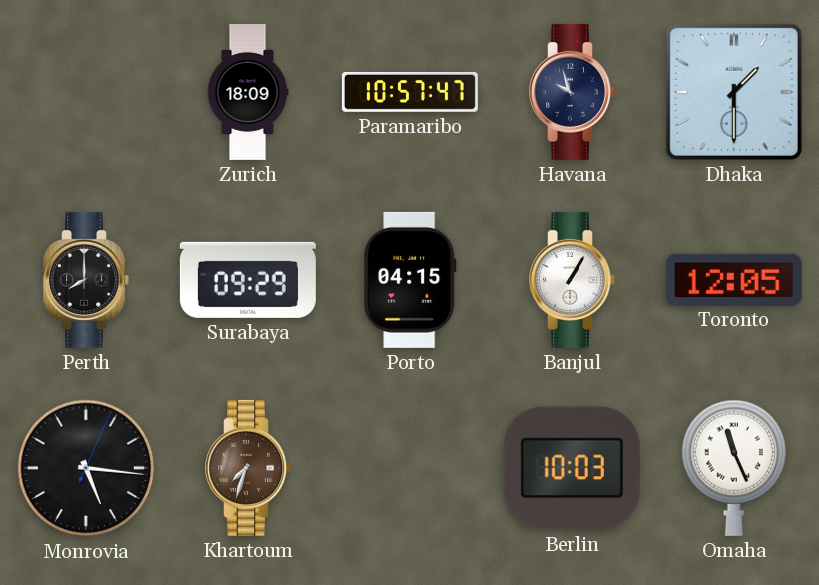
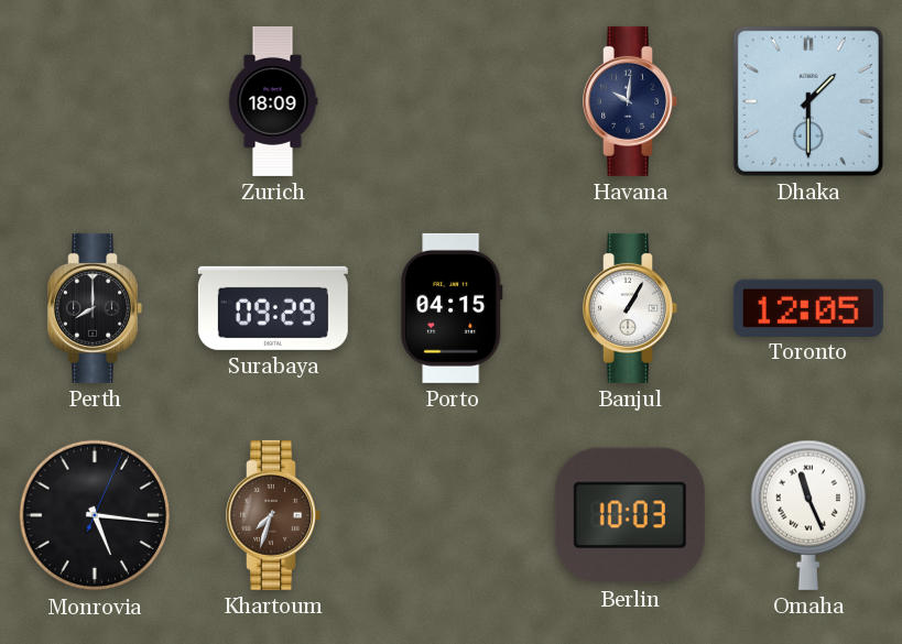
Paramaribo: 10:57 -> none (410, 92)
Havana: 9:57 -> 10:01 (630, 101)
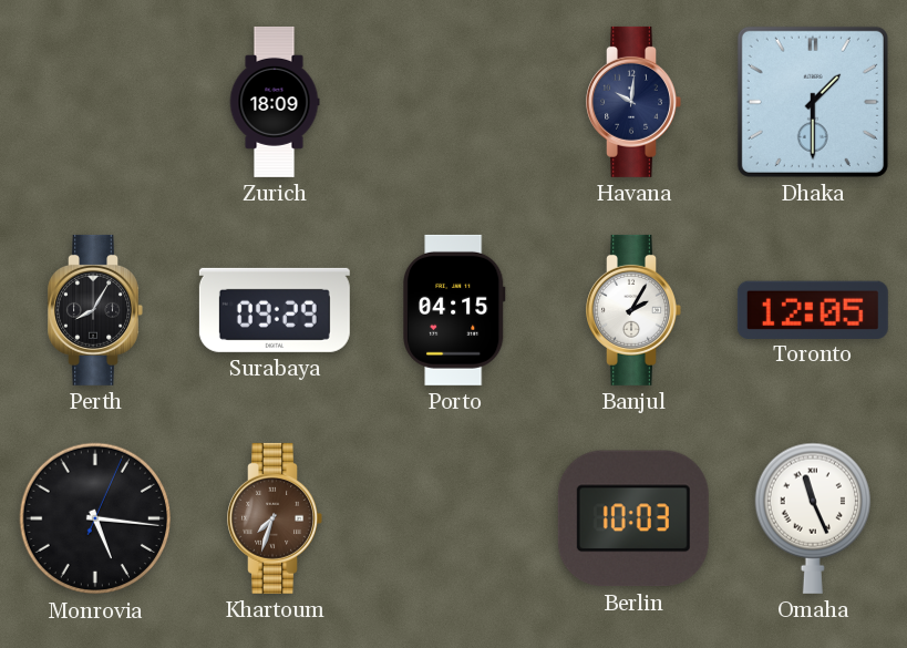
Perth: 8:00 -> 8:05 (95, 310)
Banjul: 1:05 -> 2:05 (633, 310)
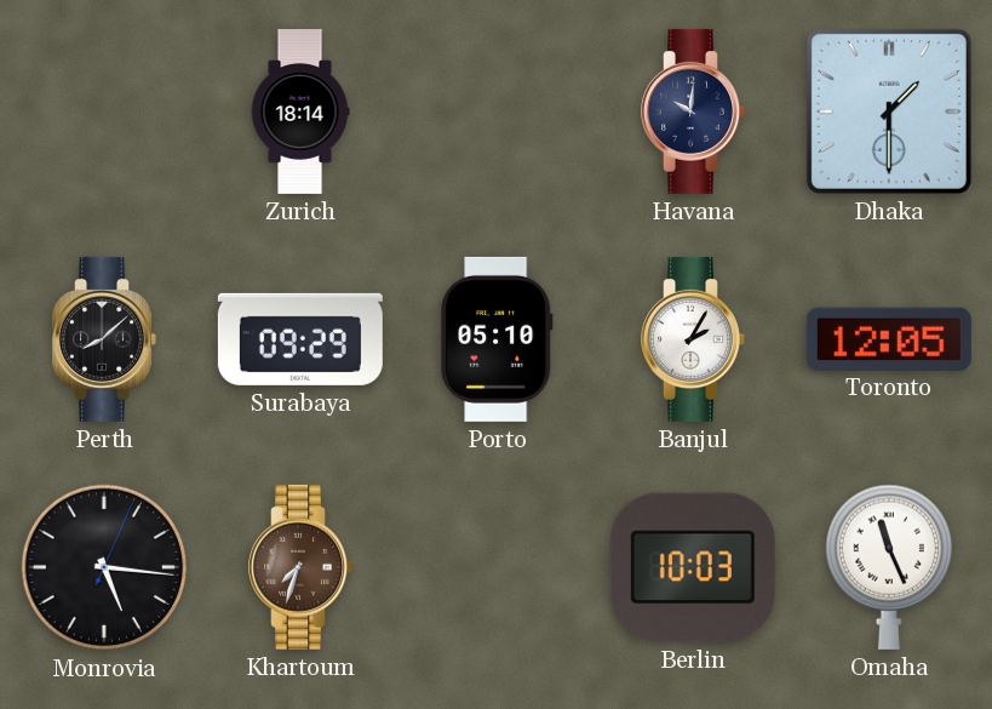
Zurich: 18:09 -> 18:14 (300, 112)
Perth: 8:05 -> 8:08 (104, 339)
Porto: 04:15 -> 05:10 (498, 339)
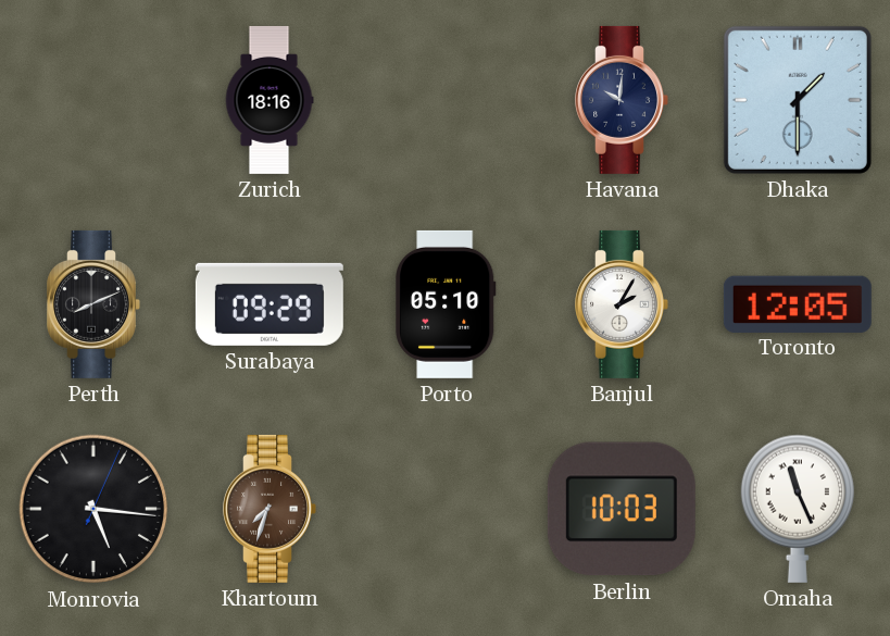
Zurich: 18:14 -> 18:16 (269, 100)
Perth: 8:08 -> 8:11 (93, 304)
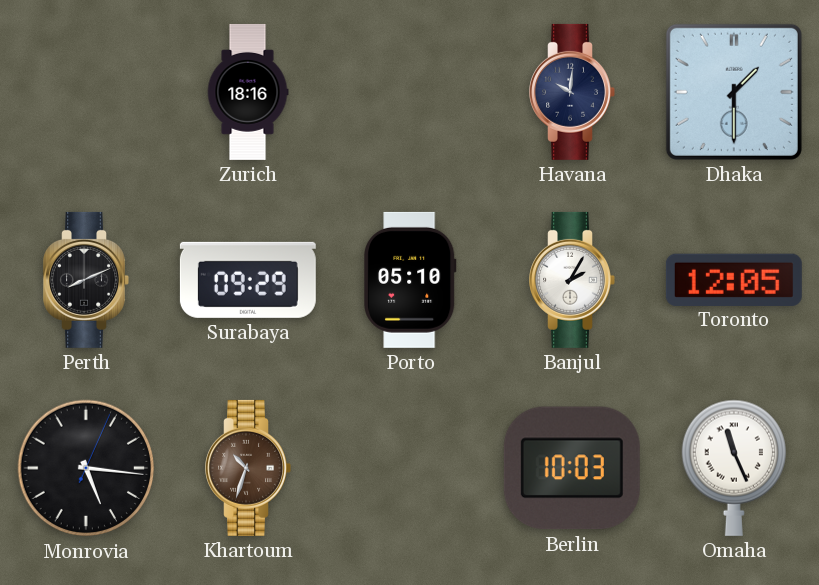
Khartoum: 7:33 -> 10:33 (248, 468)
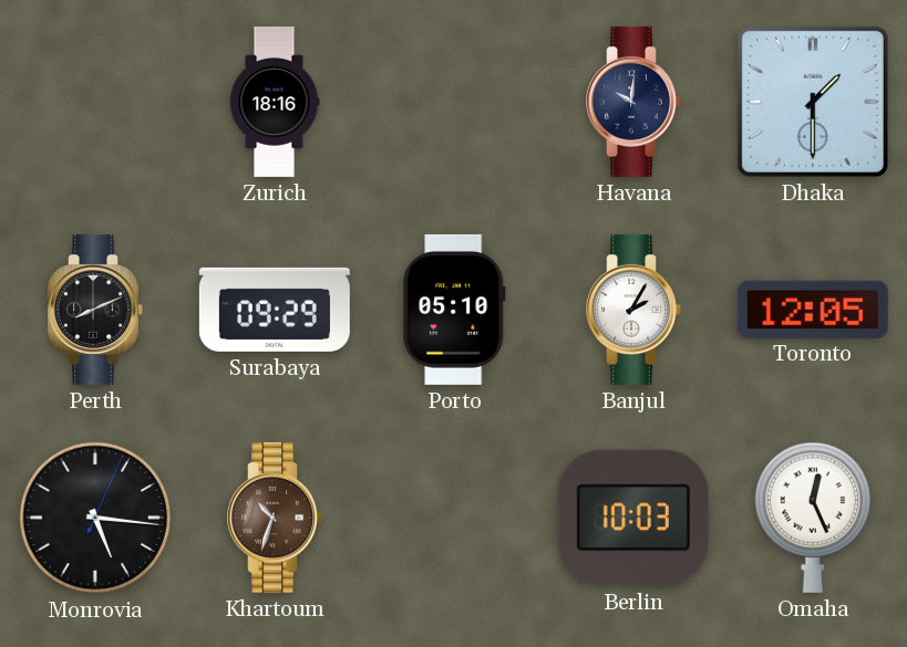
Omaha: 11:26 -> 12:26 (812, 518)
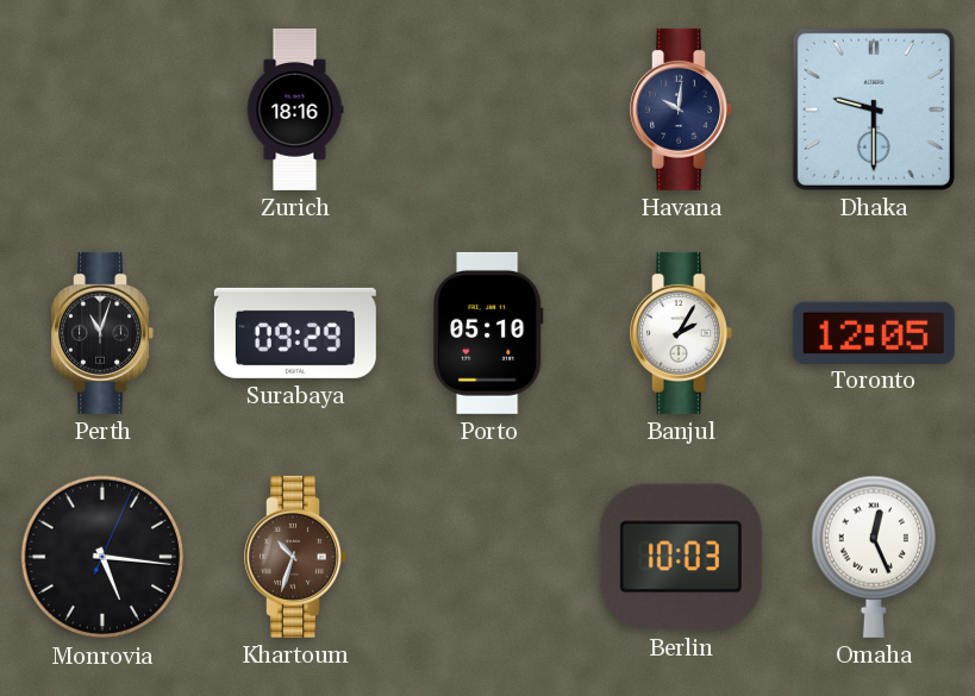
Dhaka: 1:30 -> 9:30 (874, 109)
Perth: 8:11 -> 11:03 (102, 333)
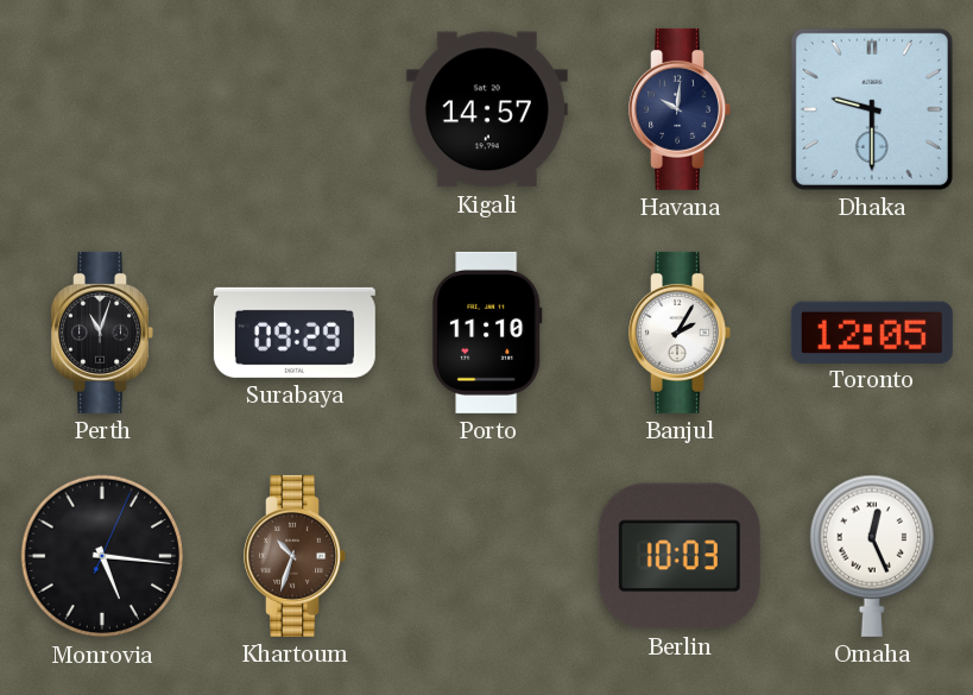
Zurich: 18:16 -> none (295, 109)
Kigali: none -> 14:57 (487, 109)
Porto: 05:10 -> 11:10 (488, 333)
